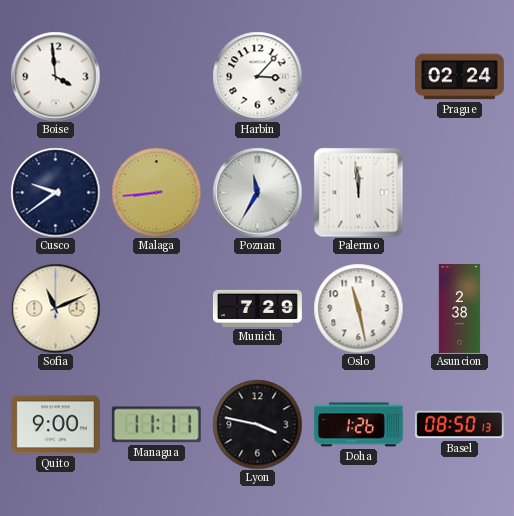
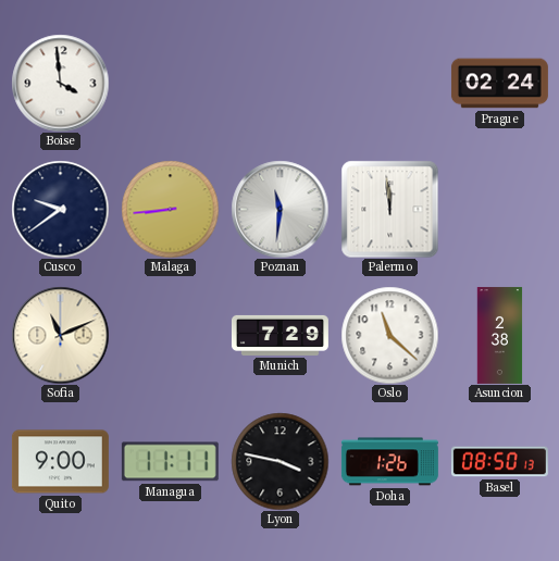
Harbin: 3:07 -> none (257, 76)
Poznan: 11:35 -> 11:31 (279, 209)
Oslo: 11:28 -> 11:22 (389, 335)
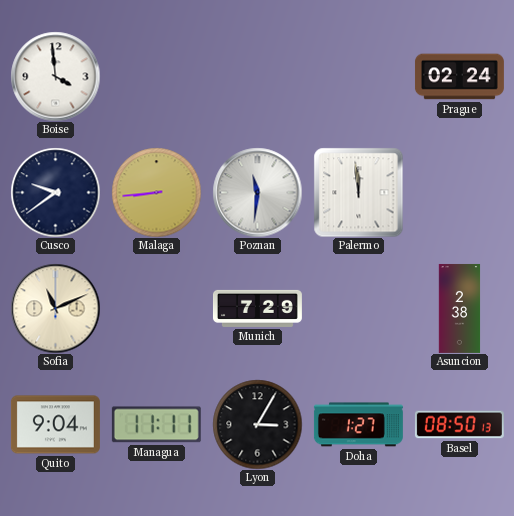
Oslo: 11:22 -> none (389, 335)
Quito: 9:00 -> 9:04 (55, 425)
Lyon: 3:47 -> 3:05 (257, 424)
Doha: 1:26 -> 1:27 (358, 425)
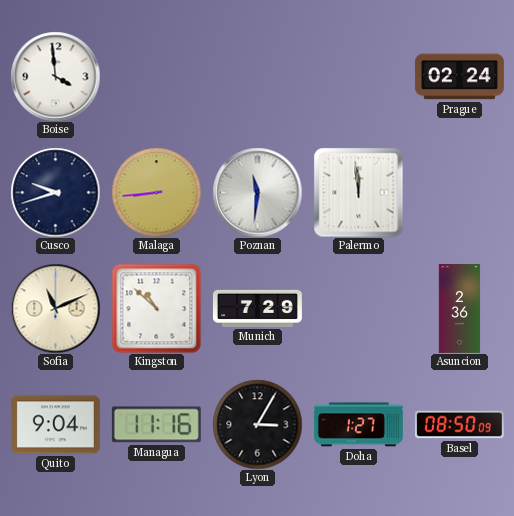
Cusco: 9:39 -> 9:42 (55, 192)
Kingston: none -> 10:52 (156, 308)
Asuncion: 2:38 -> 2:36 (460, 308)
Managua: 11:11 -> 11:16 (156, 425)
Basel: 08:50:13 -> 08:50:09 (459, 425)
